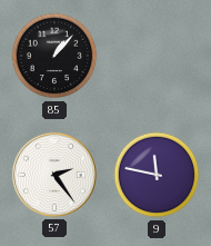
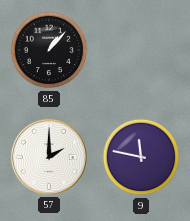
57: 2:24 -> 2:00 (49, 157)
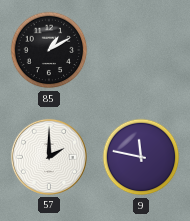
85: 1:07 -> 1:10 (49, 50)
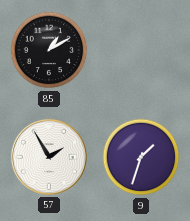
57: 2:00 -> 1:55 (49, 157)
9: 11:47 -> 1:33 (141, 157)
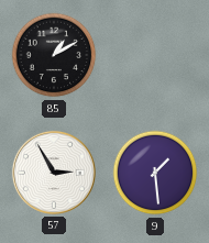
57: 1:55 -> 2:55 (54, 173)
9: 1:33 -> 1:29 (155, 173)
